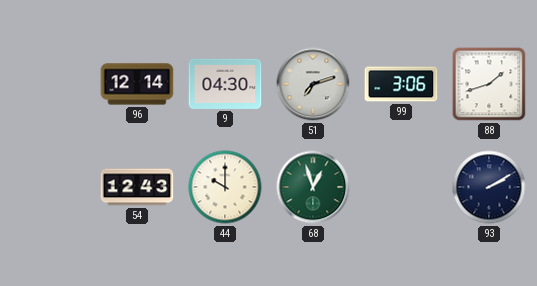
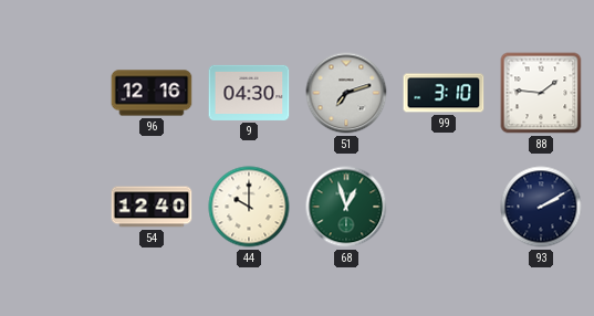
96: 12:14 -> 12:16 (152, 93)
99: 3:06 -> 3:10 (444, 93)
88: 1:42 -> 1:46 (541, 93)
54: 12:43 -> 12:40 (152, 207)
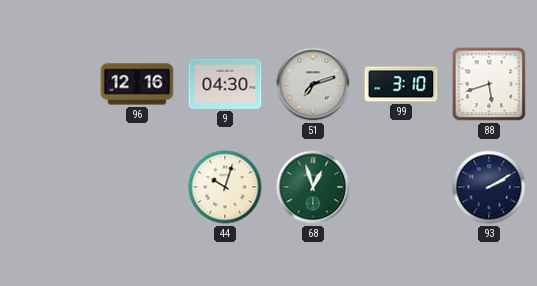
88: 1:46 -> 5:42 (489, 84)
54: 12:40 -> none (152, 207)
44: 10:00 -> 10:03 (225, 187)
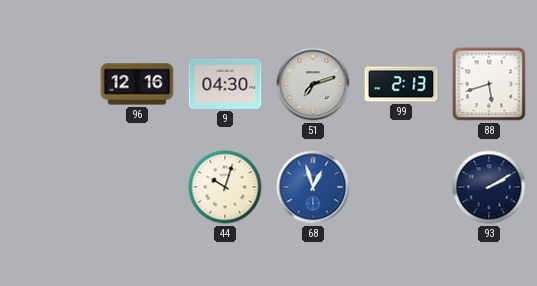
99: 3:10 -> 2:13 (401, 84)
68 dial: green -> blue (313, 187)
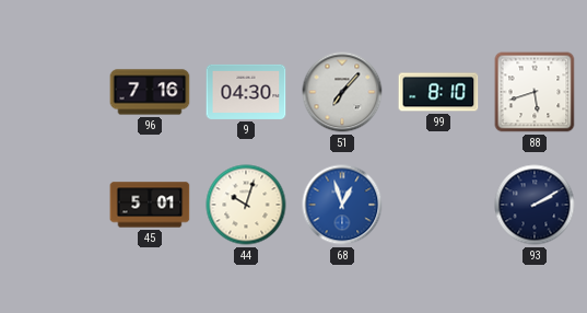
96: 12:16 -> 7:16 (150, 92)
51: 7:12 -> 7:07 (342, 92)
99: 2:13 -> 8:10 (438, 92)
45: none -> 5:01 (150, 205)
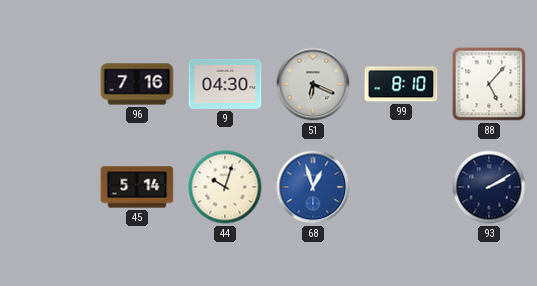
51: 7:07 -> 6:19 (313, 84)
88: 5:42 -> 5:07 (489, 84)
45: 5:01 -> 5:14 (137, 187)
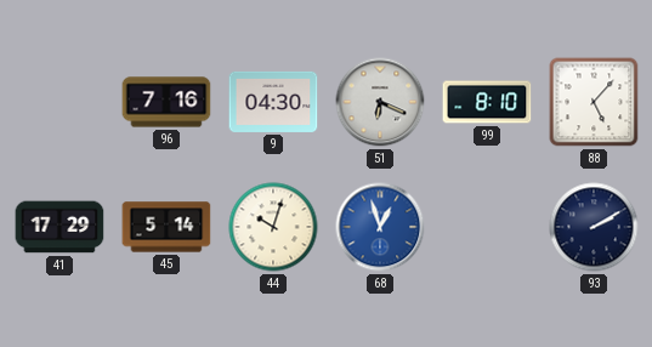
41: none -> 17:29 (59, 227)
